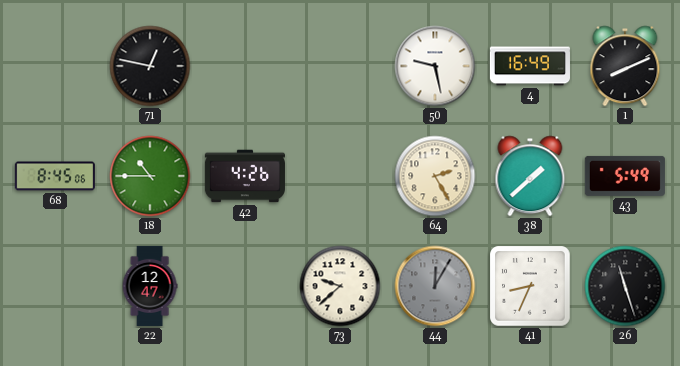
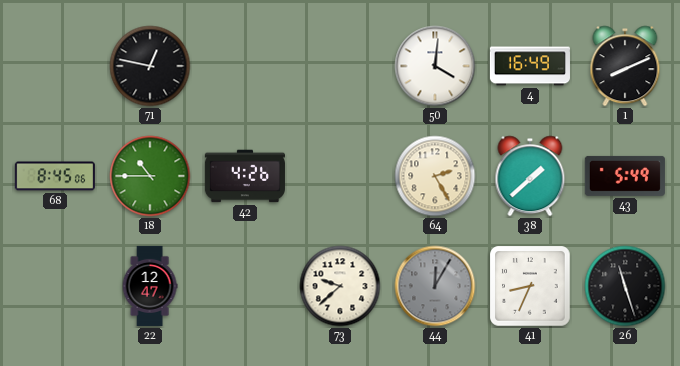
50: 9:28 -> 4:01 (435, 66)
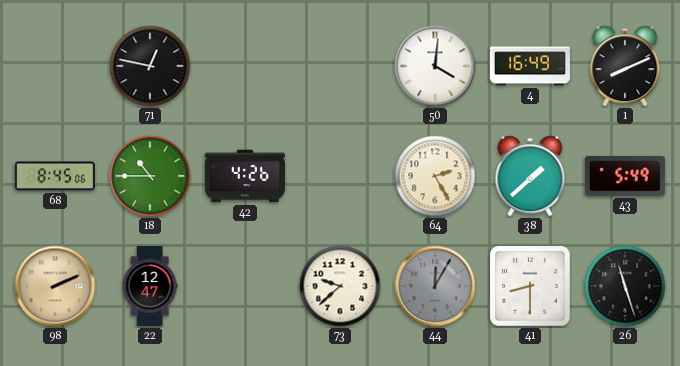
98: none -> 2:11 (55, 286)
41: 8:34 -> 8:30 (530, 286)
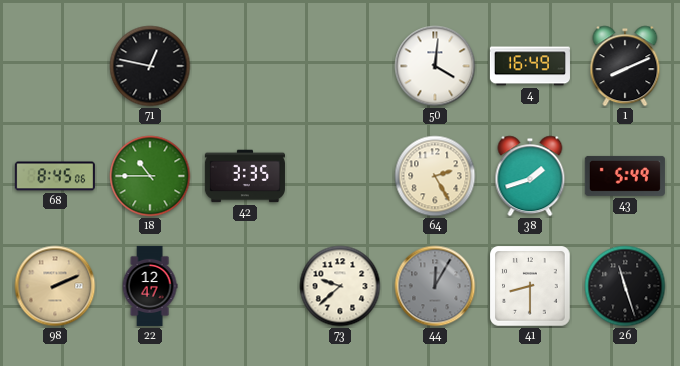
42: 4:26 -> 3:35 (245, 176)
38: 1:38 -> 1:42 (530, 176)
